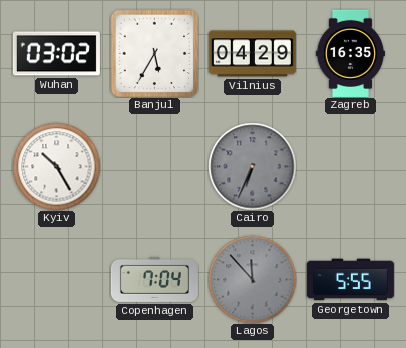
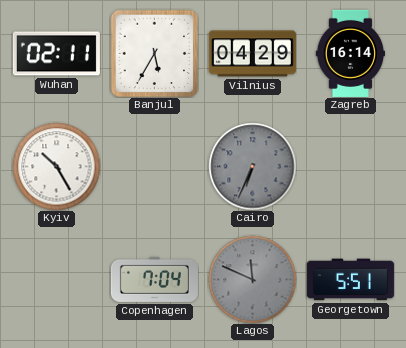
Wuhan: 03:02 -> 02:11 (56, 54)
Zagreb: 16:35 -> 16:14 (351, 53)
Lagos: 11:53 -> 11:49 (252, 279)
Georgetown: 5:55 -> 5:51 (350, 280)
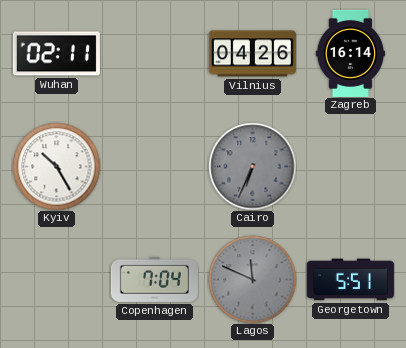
Banjul: 5:35 -> none (154, 53)
Vilnius: 04:29 -> 04:26 (252, 54)
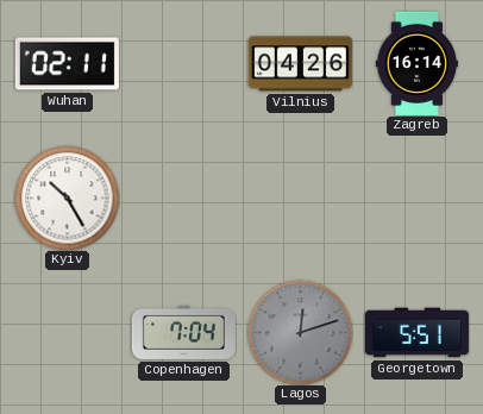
Cairo: 6:34 -> none (252, 166)
Lagos: 11:49 -> 12:12 (300, 332)
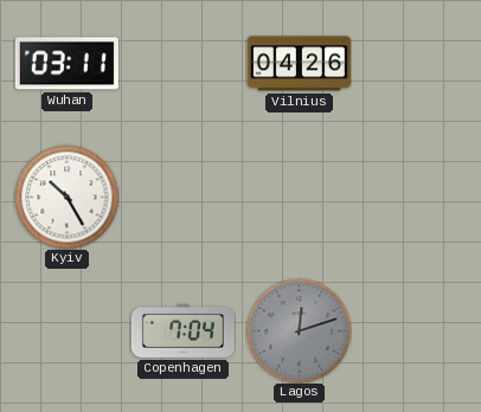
Wuhan: 02:11 -> 03:11 (66, 64)
Zagreb: 16:14 -> none (418, 63)
Georgetown: 5:51 -> none (416, 333)
